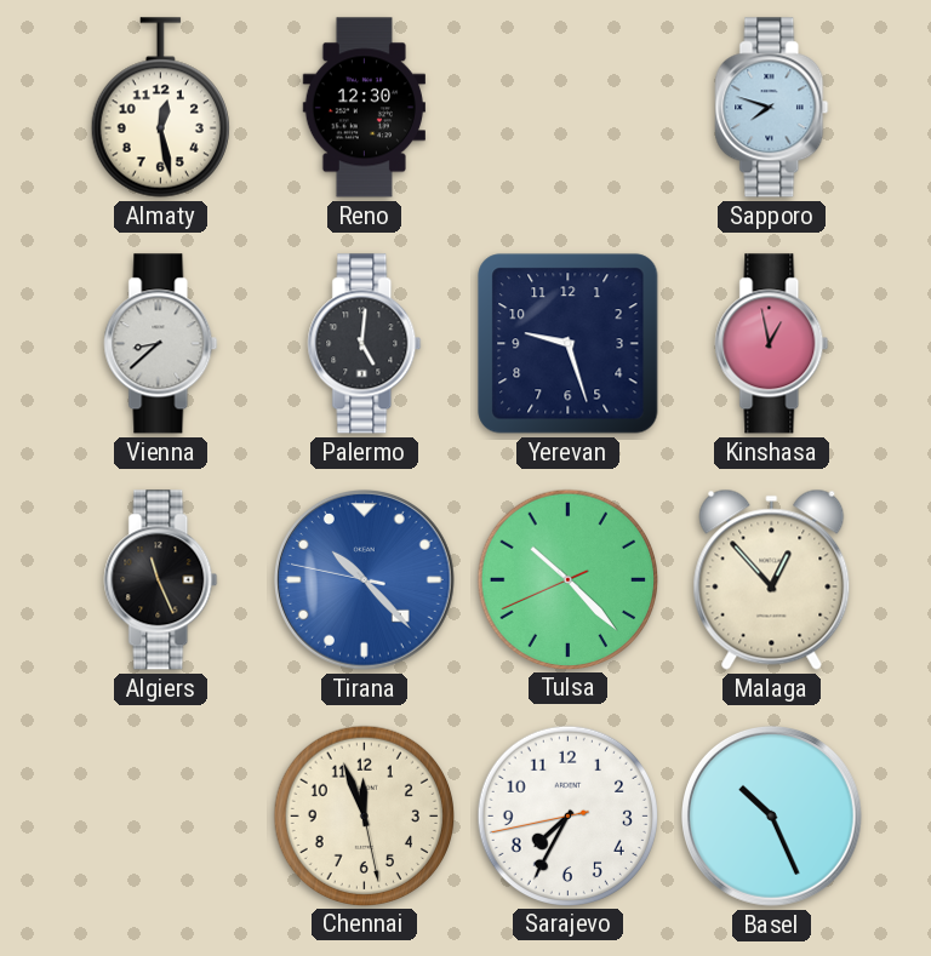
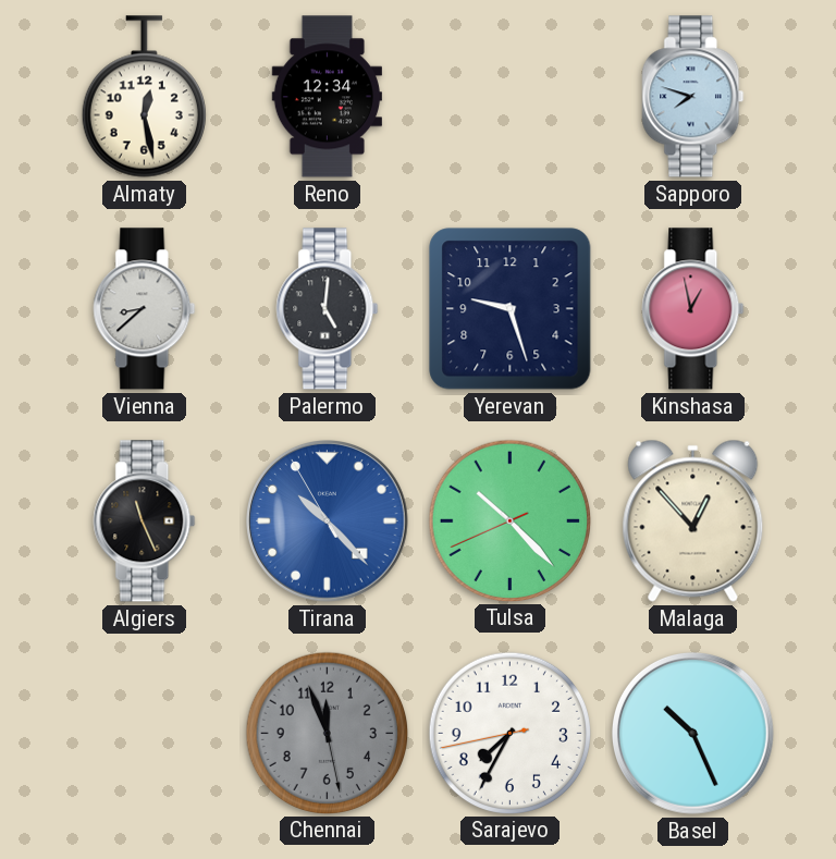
Reno: 12:30 -> 12:34 (327, 97)
Tirana: 10:22:47 -> 10:22:55 (328, 521)
Chennai dial: cream -> grey (327, 733)
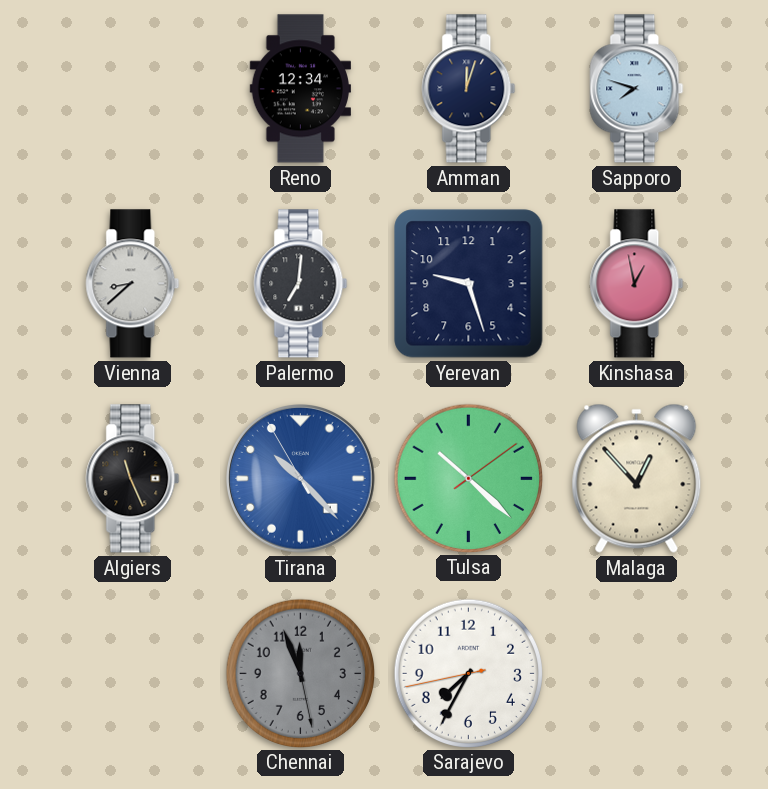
Almaty: 12:28 -> none (144, 97)
Amman: none -> 12:03 (469, 89)
Palermo: 5:01 -> 7:01 (301, 284)
Tulsa: 10:22:41 -> 10:22:09 (468, 478)
Basel: 10:26 -> none (693, 734)
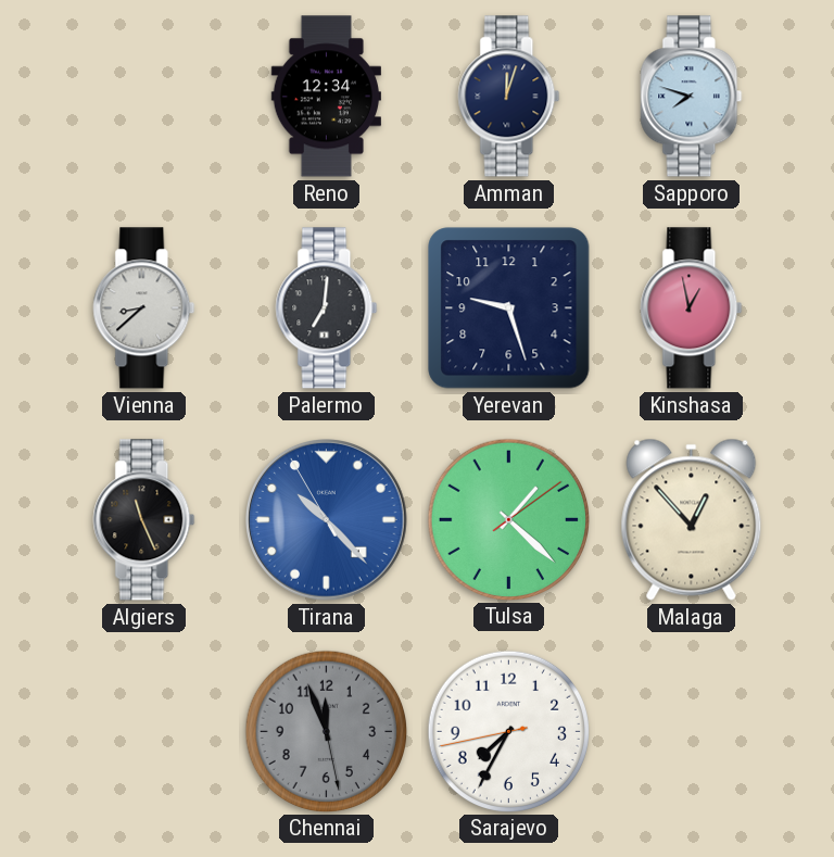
Tulsa: 10:22 -> 1:22 (508, 519)
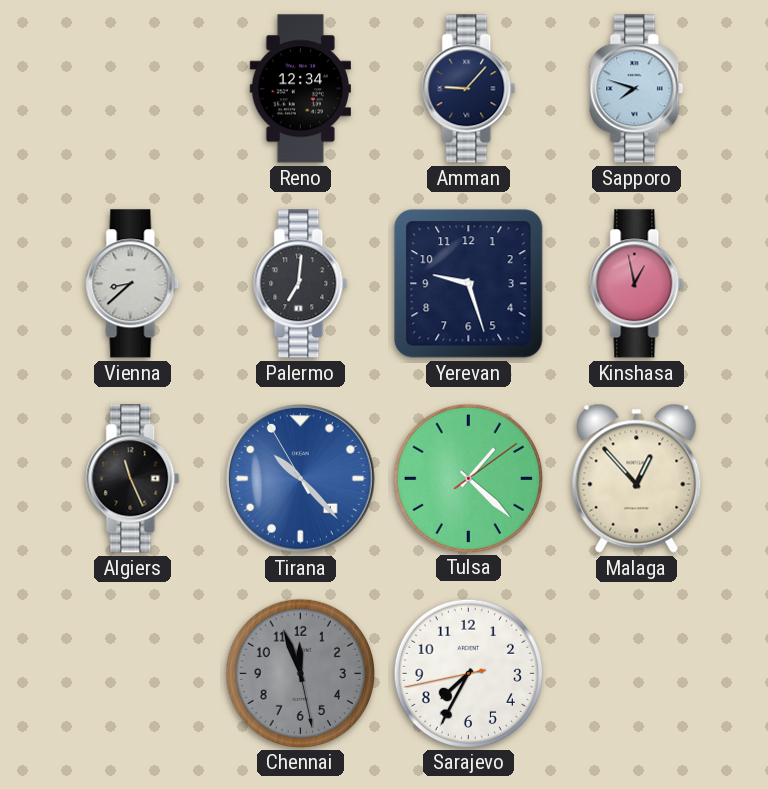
Amman: 12:03 -> 9:07 (469, 89)
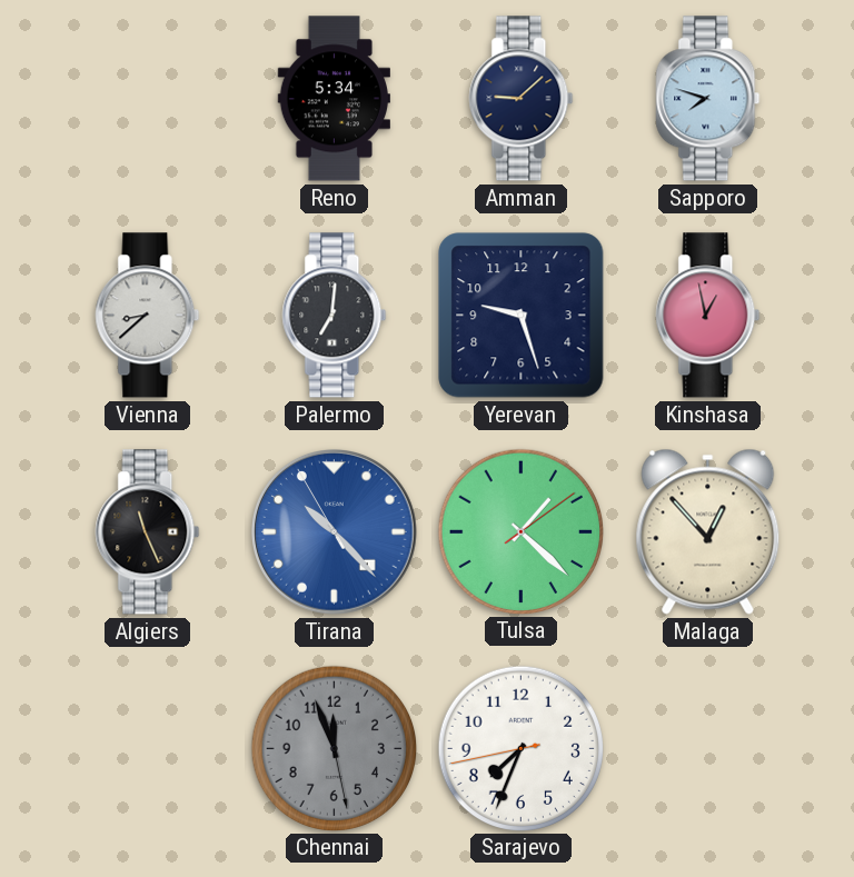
Reno: 12:34 -> 5:34 (334, 99)
Amman: 9:07 -> 9:08 (522, 99)
Sarajevo: 7:34 -> 7:33 (520, 748)
